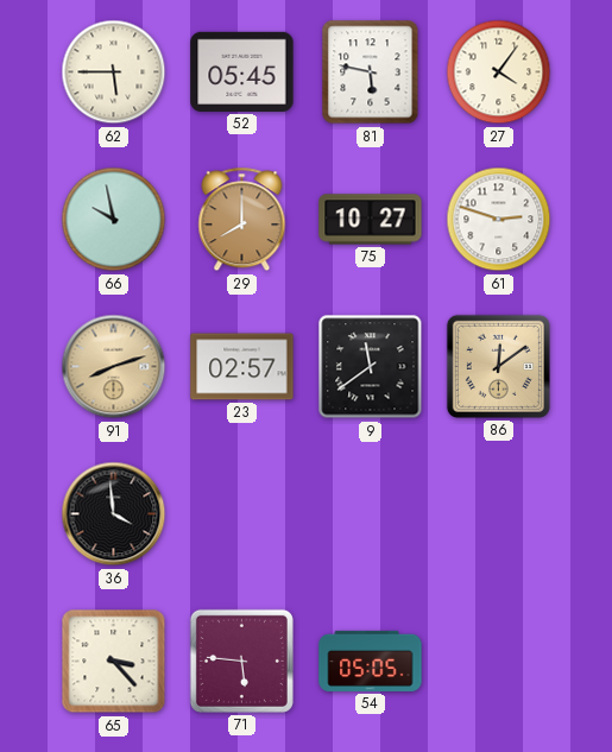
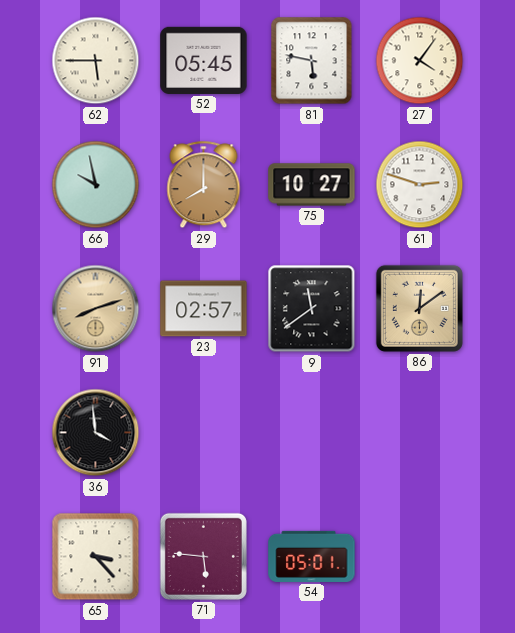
54: 05:05 -> 05:01 (312, 556)
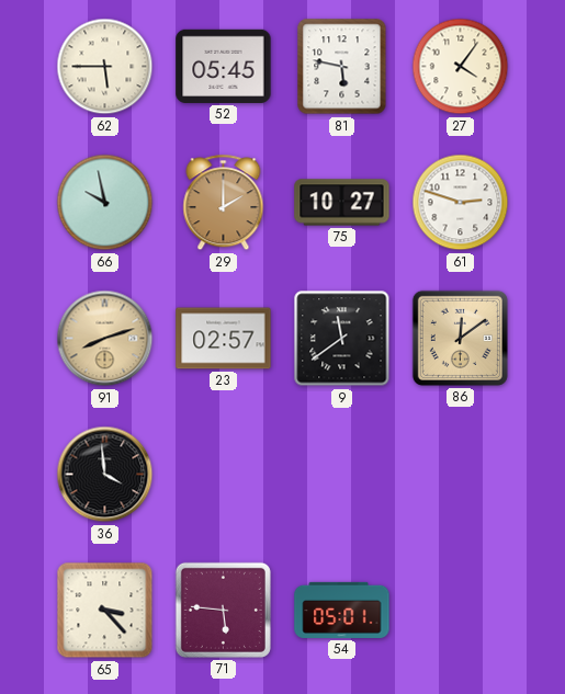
29: 8:00 -> 2:00 (224, 203)
